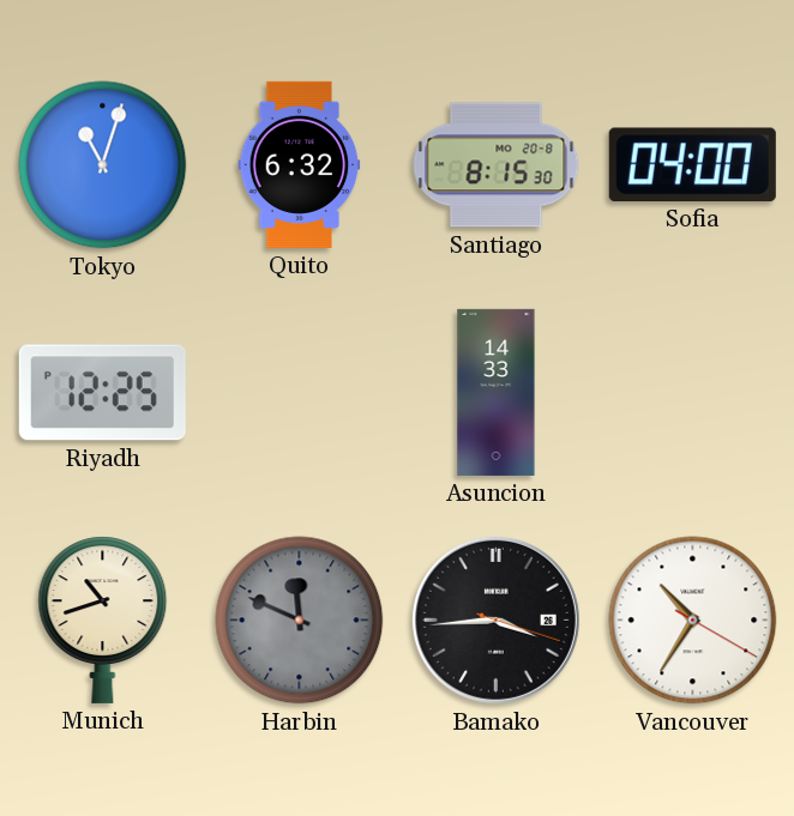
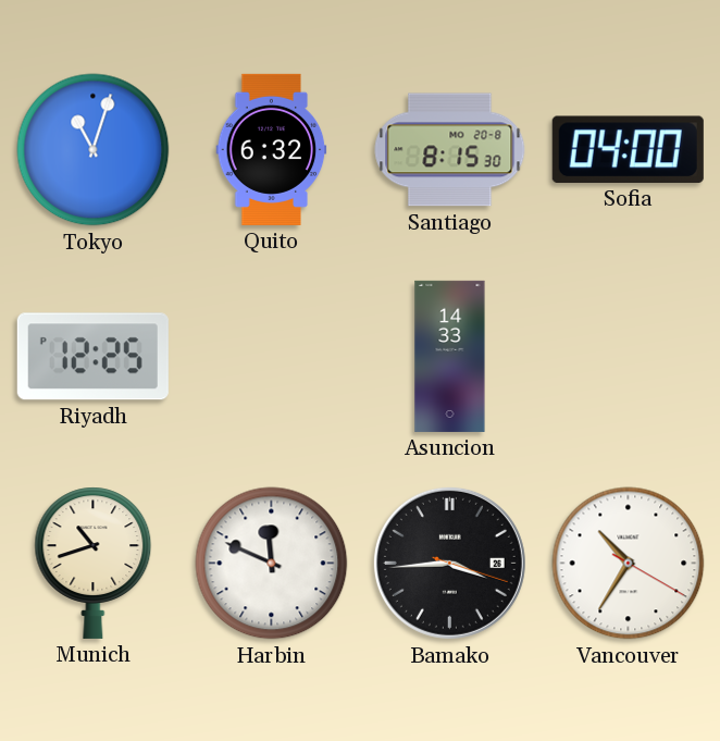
Harbin dial: grey -> white (272, 564)
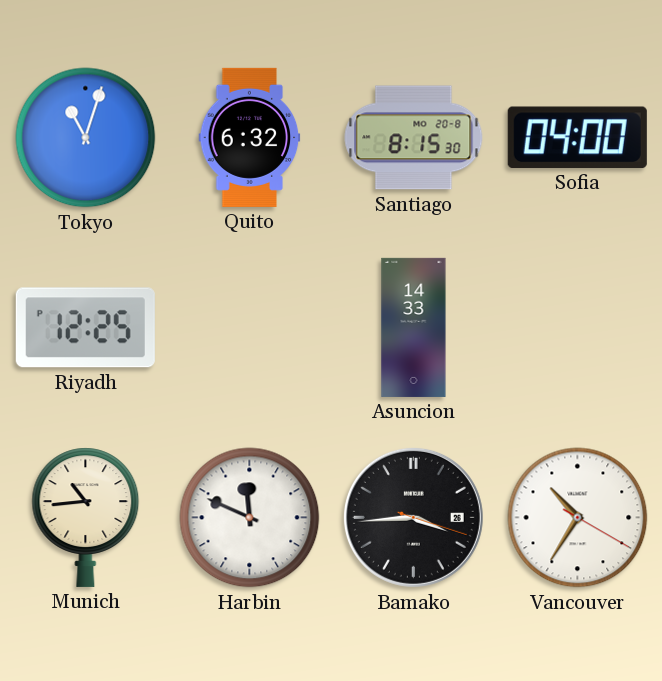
Munich: 10:42 -> 10:44 (86, 517)
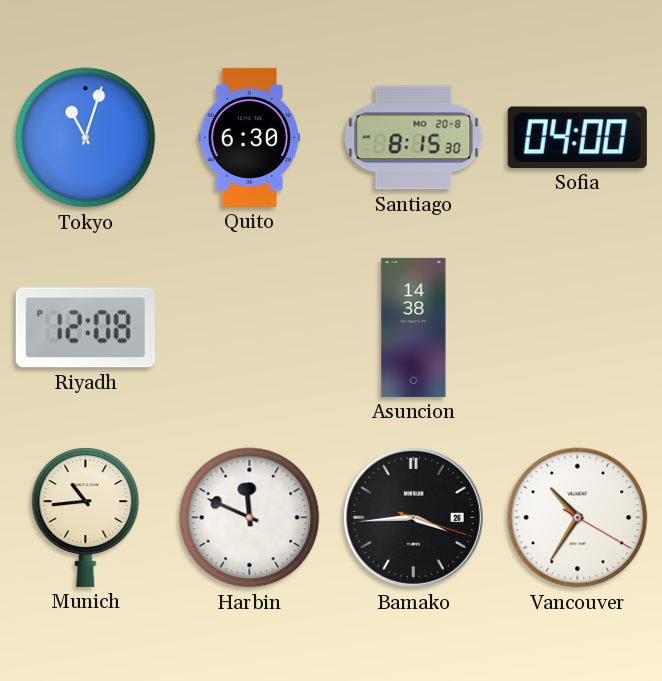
Quito: 6:32 -> 6:30 (250, 137)
Riyadh: 12:25 -> 12:08 (85, 328)
Asuncion: 14:33 -> 14:38 (414, 327)
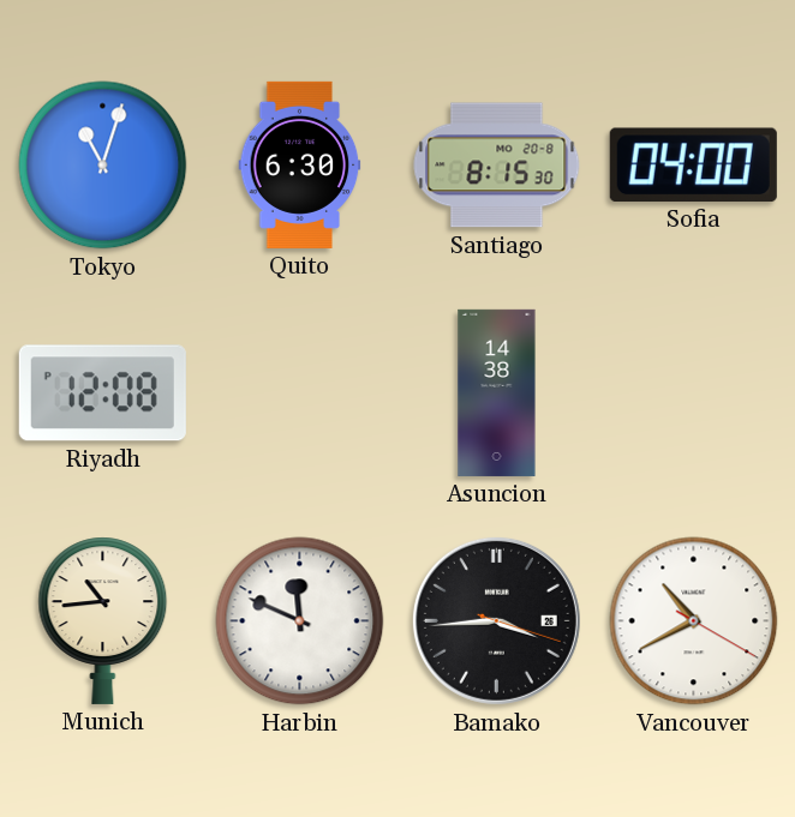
Vancouver: 10:35 -> 10:40 (694, 621)
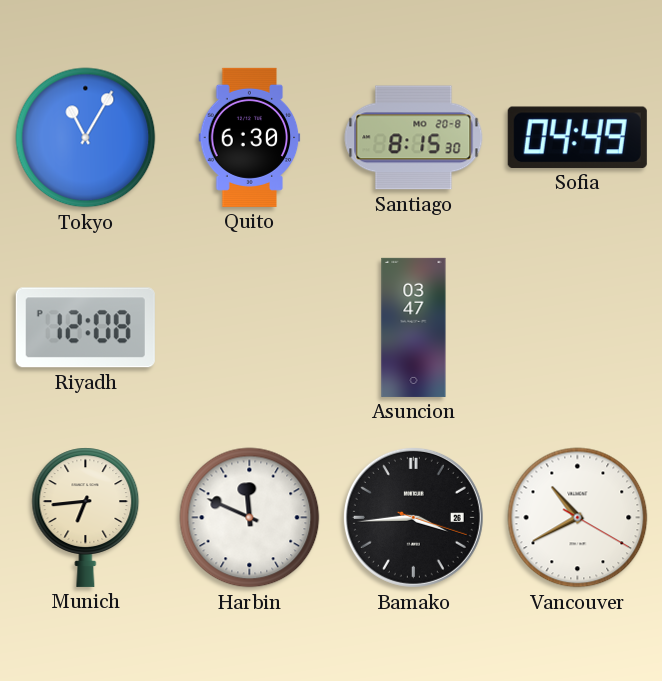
Tokyo: 11:03 -> 11:05 (86, 138)
Sofia: 04:00 -> 04:49 (577, 137)
Asuncion: 14:38 -> 03:47 (414, 327)
Munich: 10:44 -> 6:44 (86, 517)
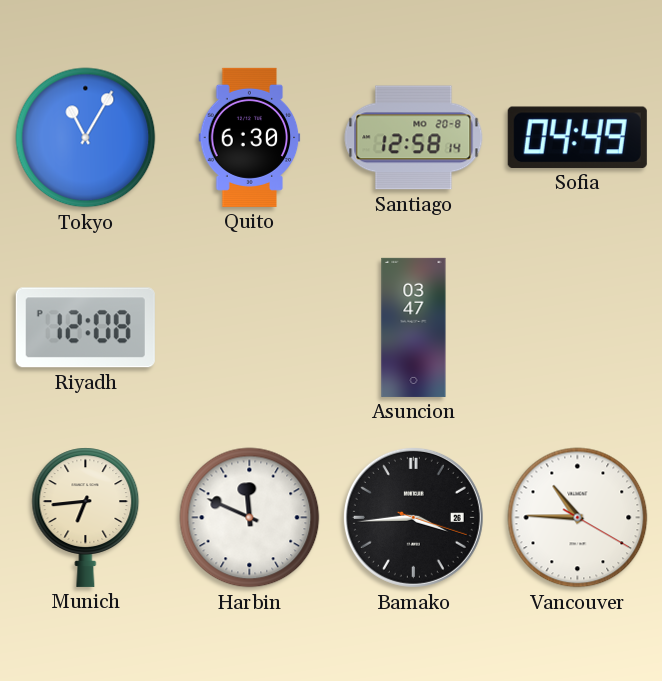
Santiago: 8:15 -> 12:58 (414, 138)
Vancouver: 10:40 -> 10:45 (578, 518)
